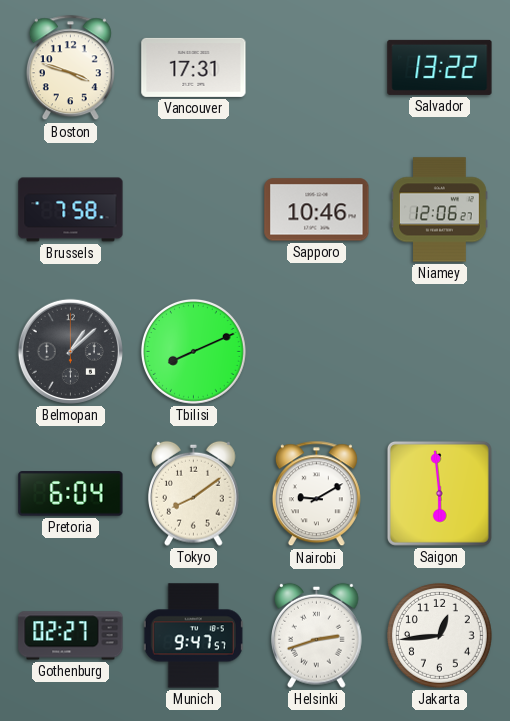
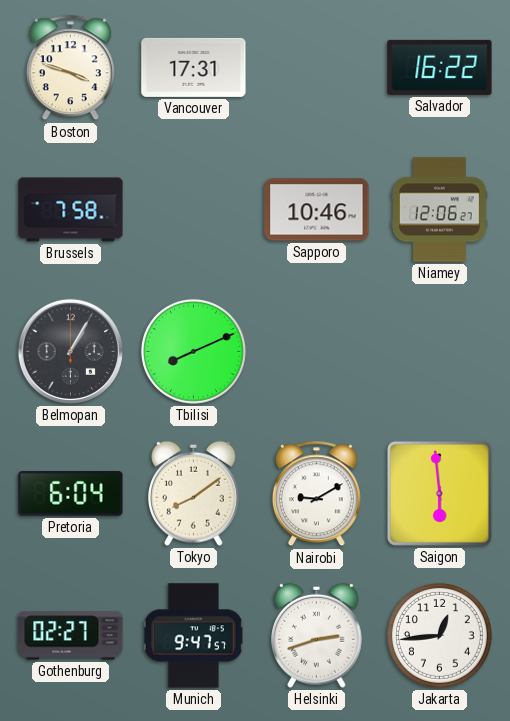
Salvador: 13:22 -> 16:22 (440, 67)
Belmopan: 1:08 -> 1:05 (70, 351)
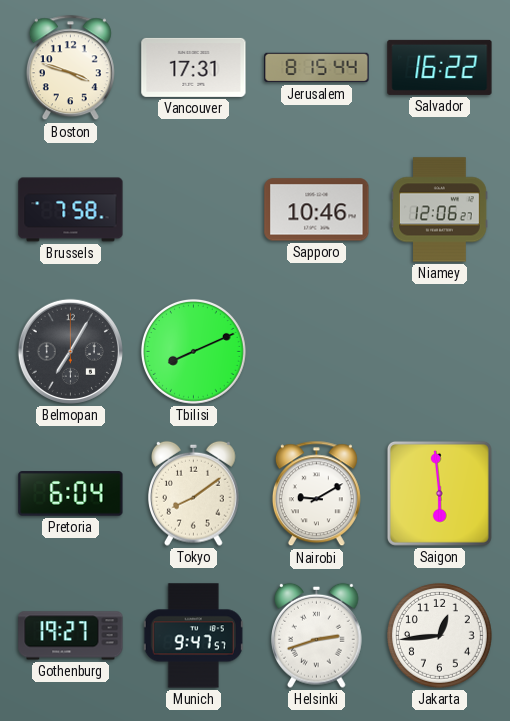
Jerusalem: none -> 8:15 (317, 68)
Belmopan: 1:05 -> 7:05 (70, 351)
Gothenburg: 02:27 -> 19:27 (71, 636)
